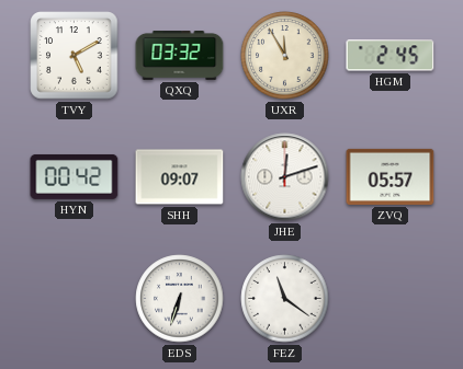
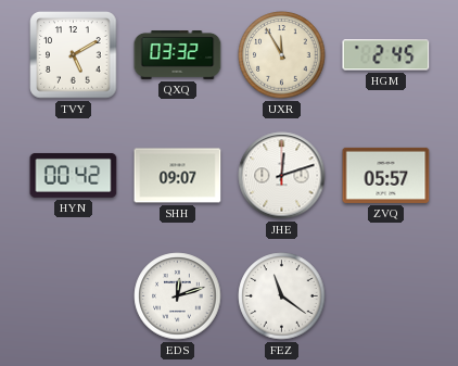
EDS: 6:33 -> 12:12 (178, 296)
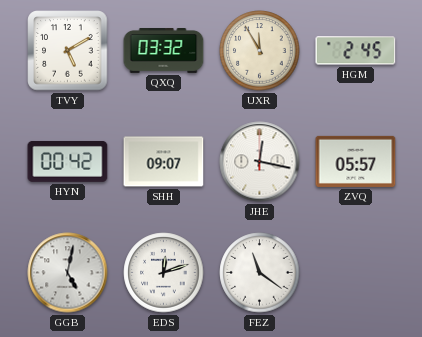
JHE: 12:12 -> 12:17 (260, 162)
GGB: none -> 5:02 (68, 273)
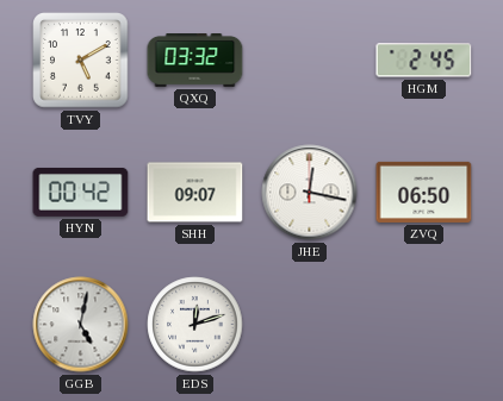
UXR: 11:55 -> none (260, 51)
ZVQ: 05:57 -> 06:50 (424, 192)
FEZ: 11:21 -> none (260, 273)
